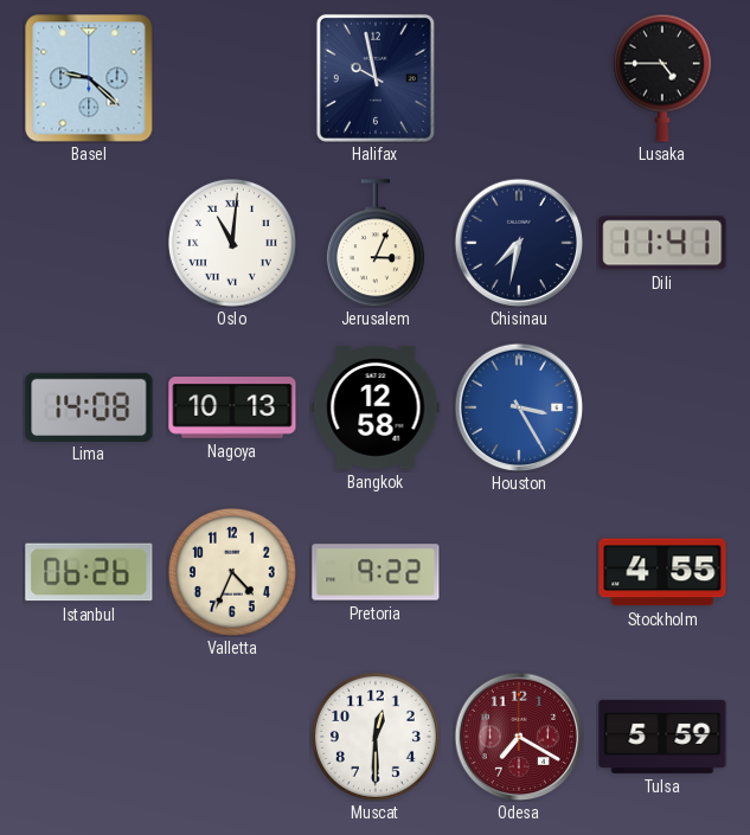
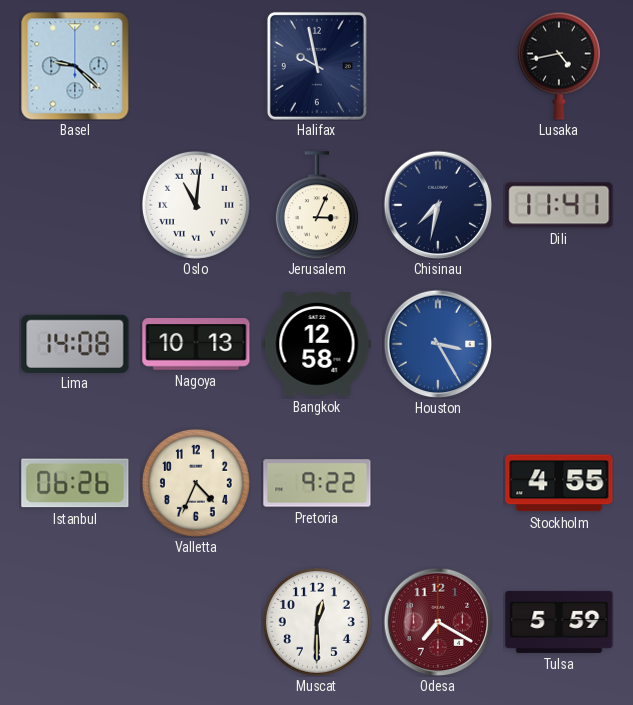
Lusaka: 4:45 -> 4:43 (559, 66)
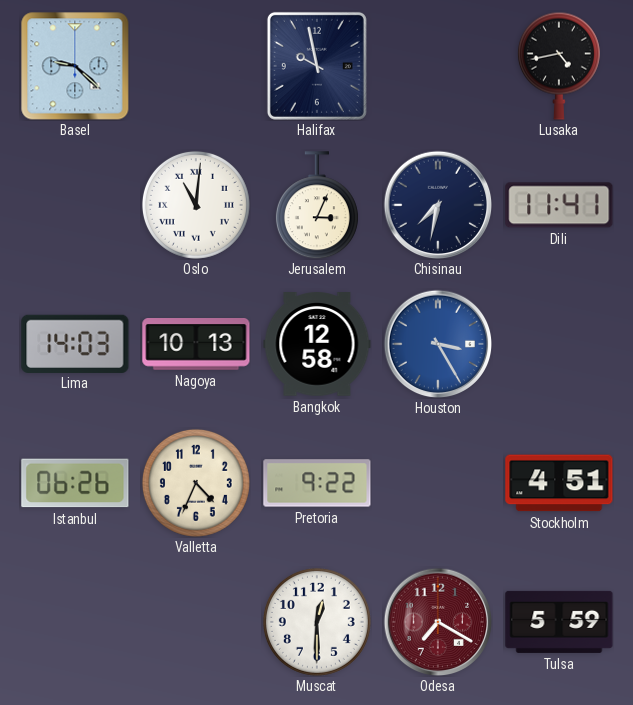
Lima: 14:08 -> 14:03 (75, 343)
Stockholm: 4:55 -> 4:51 (559, 483)
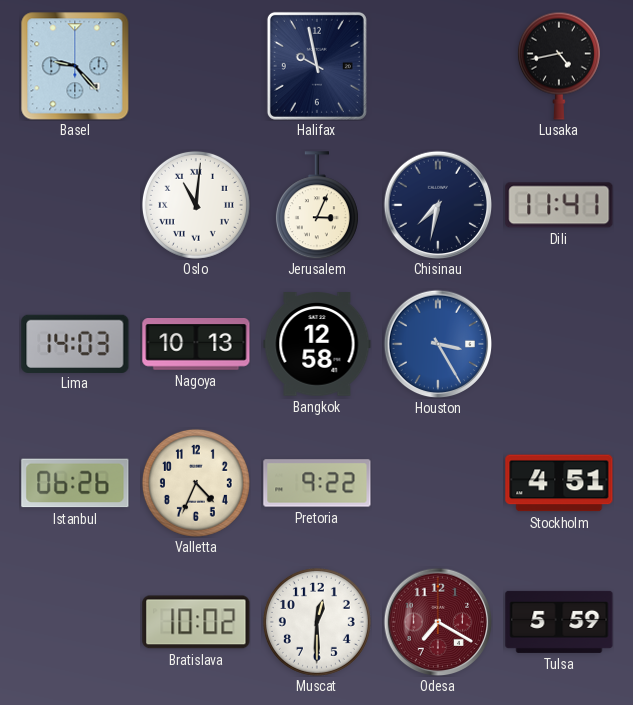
Basel: 9:22 -> 9:23 (75, 66)
Bratislava: none -> 10:02 (196, 622)
